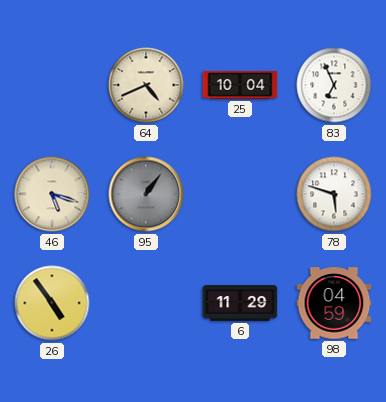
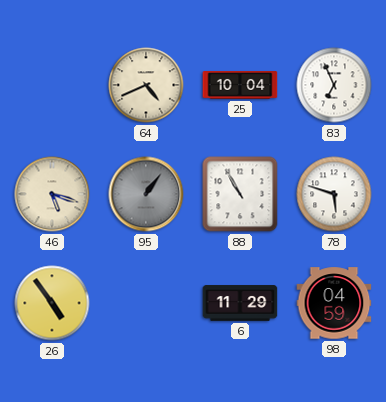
88: none -> 10:55 (240, 194)
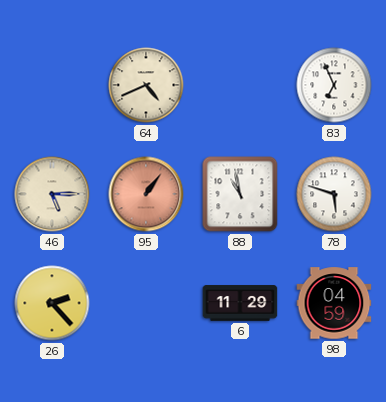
25: 10:04 -> none (240, 85)
46: 5:18 -> 5:15 (52, 194)
95 dial: grey -> salmon (146, 194)
88: 10:55 -> 10:58 (240, 194)
26: 4:54 -> 2:23 (52, 303)
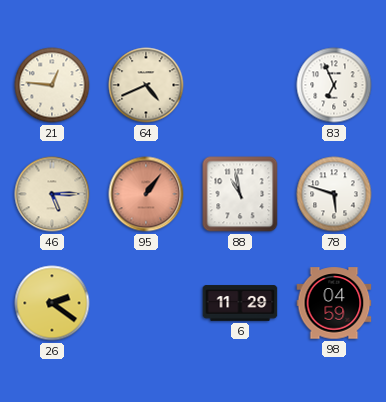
21: none -> 12:46 (52, 85)
26: 2:23 -> 2:21 (52, 303)
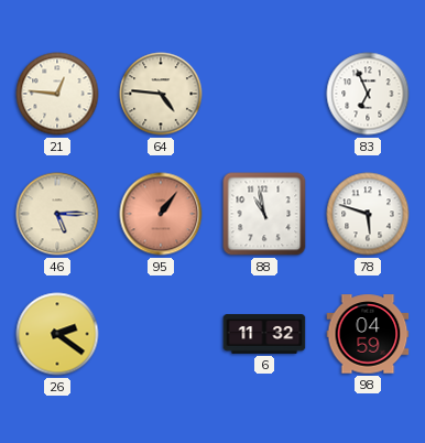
64: 4:41 -> 4:46 (161, 94)
6: 11:29 -> 11:32 (264, 334)
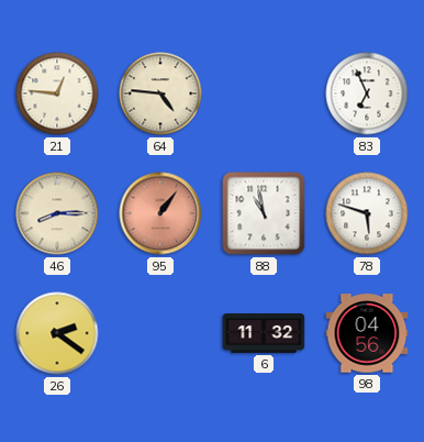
46: 5:15 -> 8:15 (57, 213)
98: 04:59 -> 04:56 (367, 333)
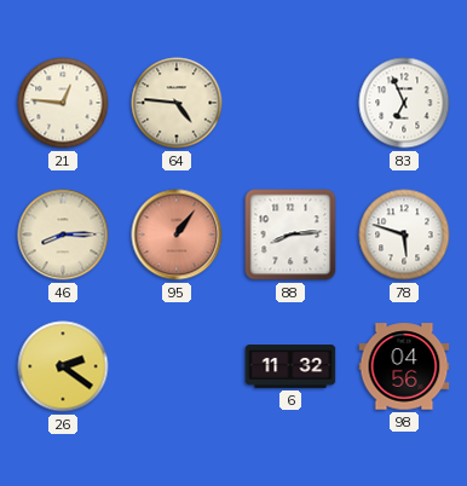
88: 10:58 -> 8:14 (290, 235)
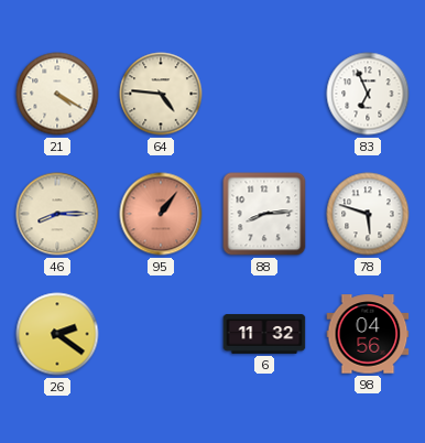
21: 12:46 -> 4:20 (57, 94)
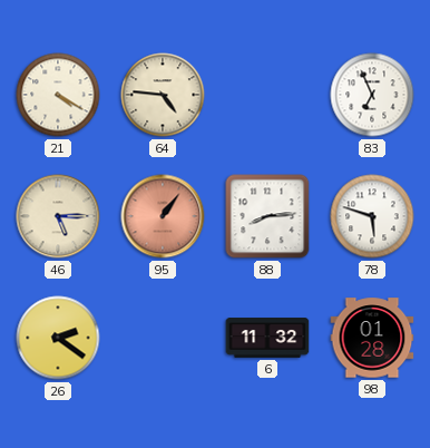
46: 8:15 -> 5:15 (58, 216)
98: 04:56 -> 01:28 (372, 338)
